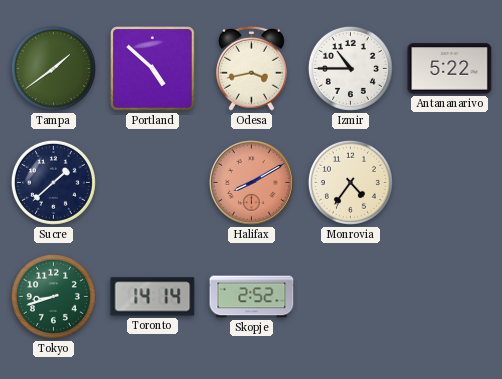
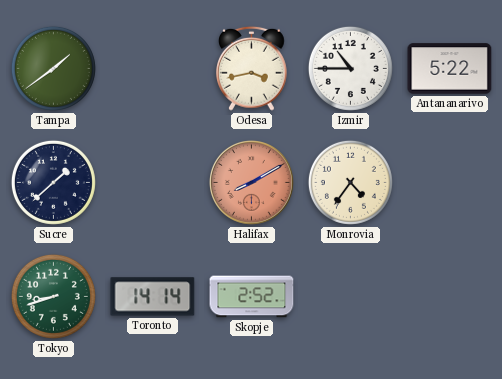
Portland: 4:52 -> none (153, 69)
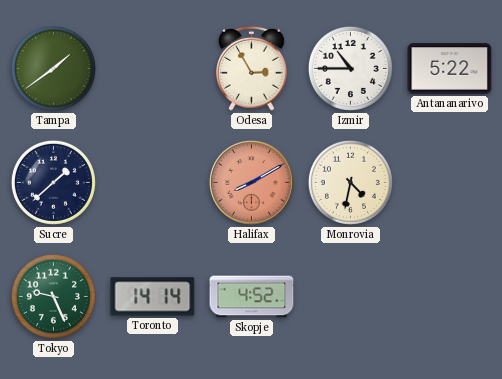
Odesa: 3:43 -> 2:55 (252, 68)
Monrovia: 4:36 -> 4:32 (350, 182)
Tokyo: 8:42 -> 9:26 (53, 296)
Skopje: 2:52 -> 4:52 (252, 297)
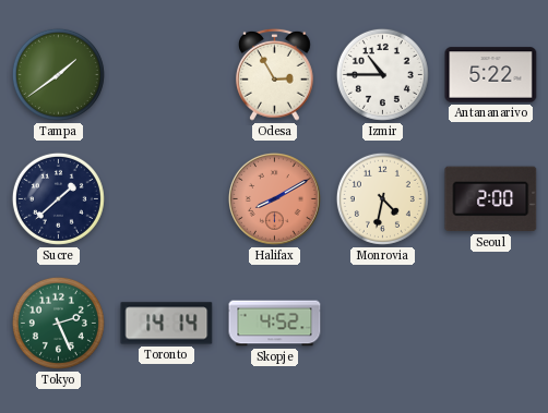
Seoul: none -> 2:00 (491, 199)
Tokyo: 9:26 -> 2:26 (58, 323)
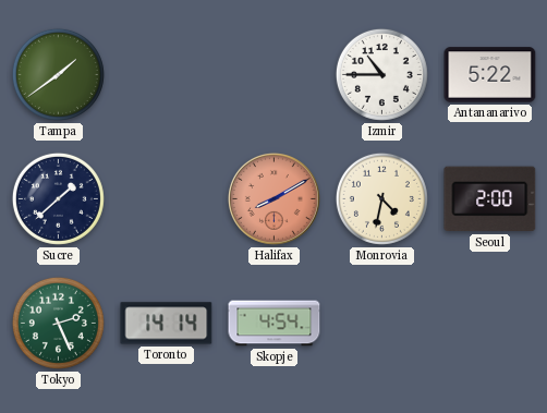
Odesa: 2:55 -> none (275, 74)
Skopje: 4:52 -> 4:54 (275, 324)
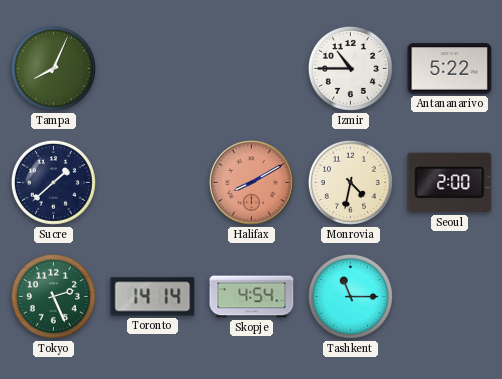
Tampa: 1:39 -> 8:04 (53, 68)
Tashkent: none -> 11:15 (350, 296)
